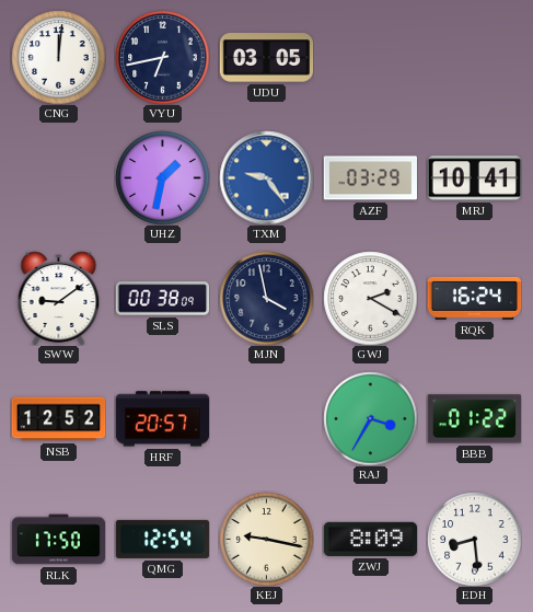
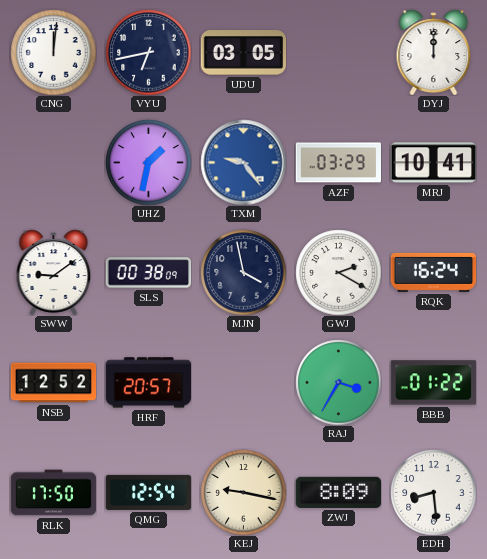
DYJ: none -> 12:00 (434, 52)
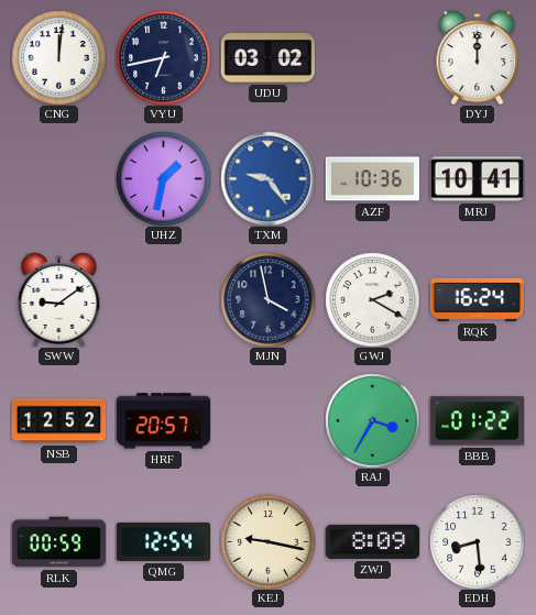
UDU: 03:05 -> 03:02 (267, 58)
AZF: 03:29 -> 10:36 (372, 179)
SLS: 00:38 -> none (148, 273)
RLK: 17:50 -> 00:59 (58, 542)
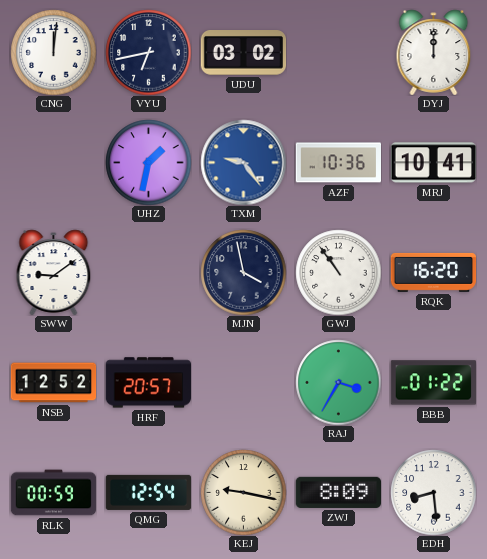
GWJ: 2:20 -> 10:54 (338, 272)
RQK: 16:24 -> 16:20 (433, 272)
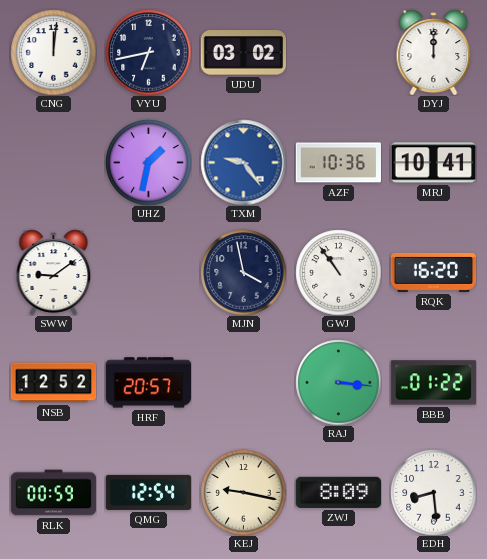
RAJ: 3:35 -> 3:16 (338, 382)
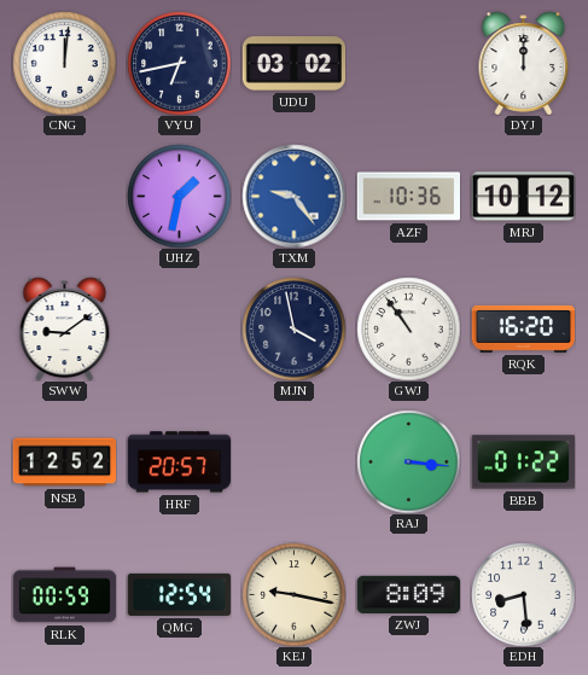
MRJ: 10:41 -> 10:12 (523, 197)
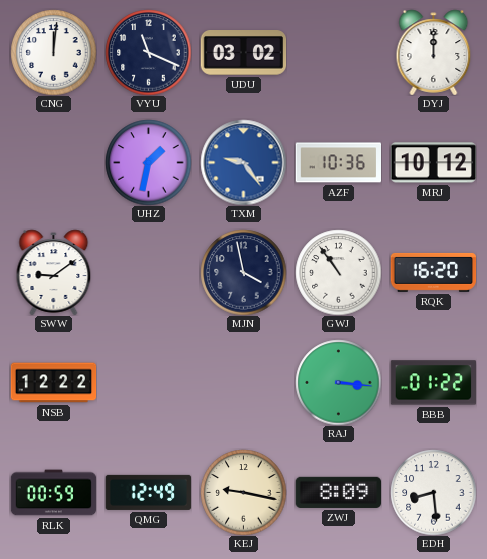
VYU: 6:43 -> 11:19 (148, 52)
NSB: 12:52 -> 12:22 (53, 383)
HRF: 20:57 -> none (179, 462)
QMG: 12:54 -> 12:49 (148, 492)
